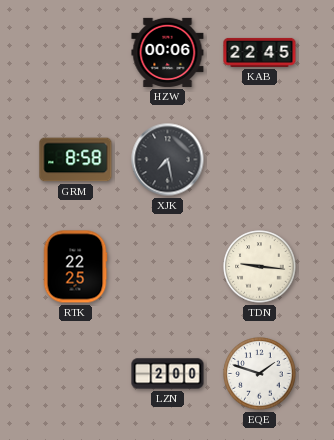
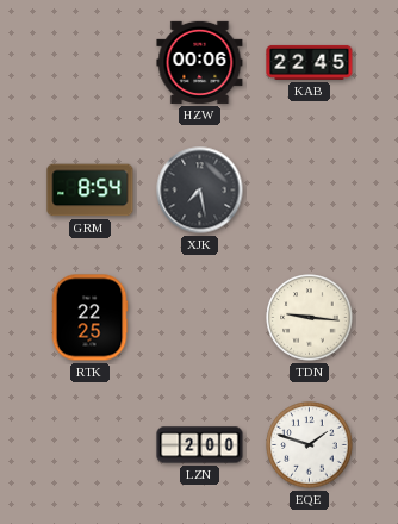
GRM: 8:58 -> 8:54 (91, 191)
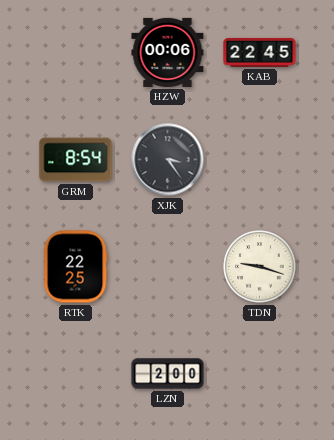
XJK: 7:28 -> 3:24 (168, 160)
TDN: 9:16 -> 9:18 (260, 267)
EQE: 1:48 -> none (310, 445)
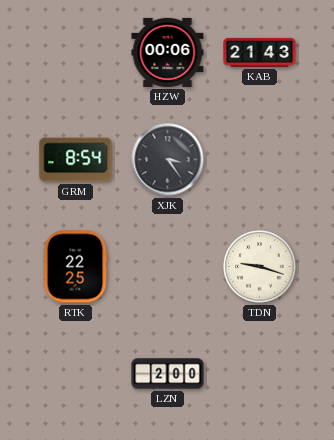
KAB: 22:45 -> 21:43 (260, 52)
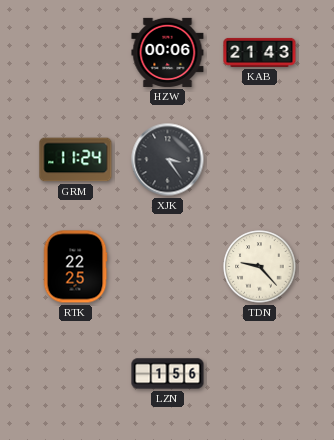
GRM: 8:54 -> 11:24 (76, 160)
TDN: 9:18 -> 9:23 (260, 267)
LZN: 2:00 -> 1:56 (168, 374)
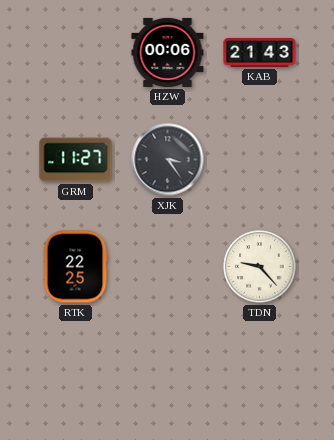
GRM: 11:24 -> 11:27 (76, 160)
LZN: 1:56 -> none (168, 374)
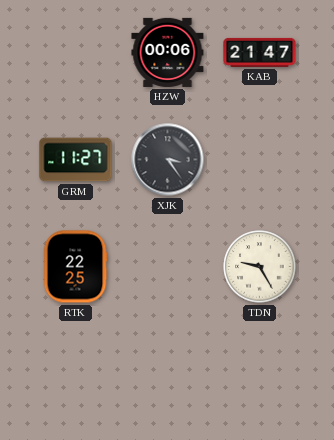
KAB: 21:43 -> 21:47 (260, 52)
TDN: 9:23 -> 9:25 (260, 267)
